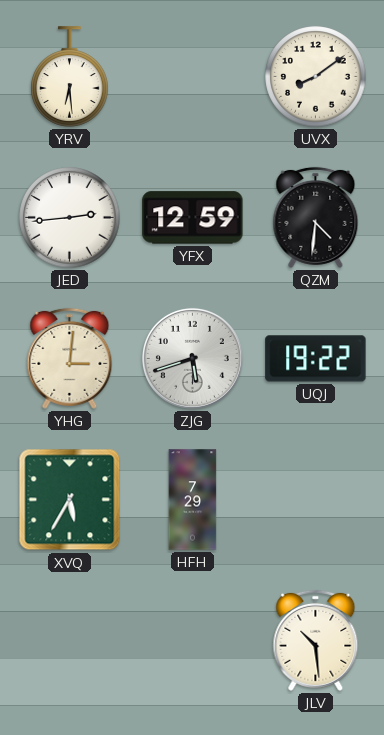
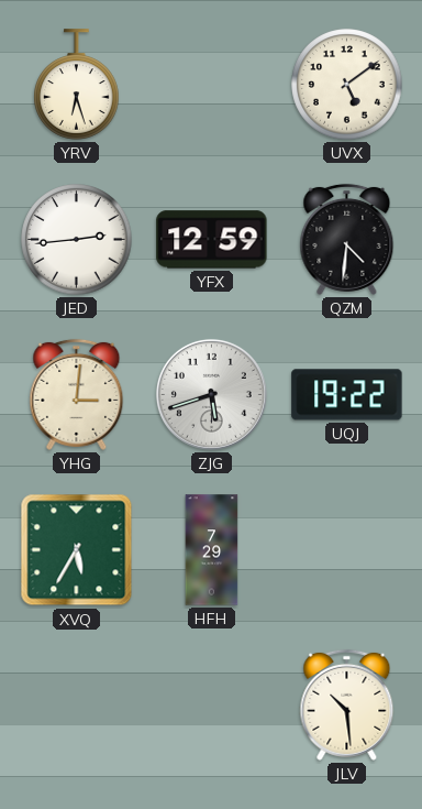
YRV: 6:29 -> 6:27 (77, 85)
UVX: 8:09 -> 5:09 (347, 85)
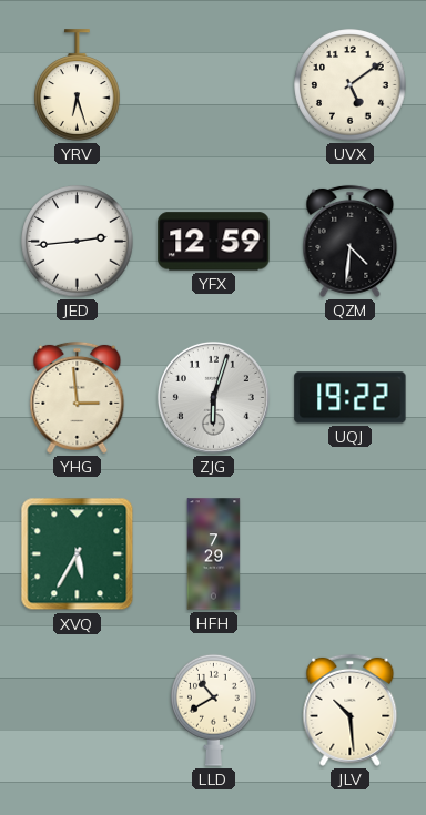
YHG: 3:01 -> 2:59 (78, 397)
ZJG: 5:42 -> 6:03 (213, 397)
LLD: none -> 10:40 (214, 710)
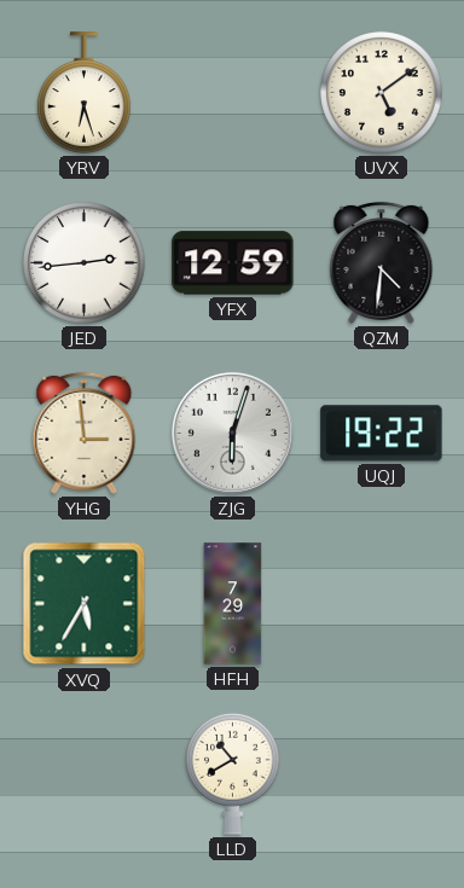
JLV: 10:29 -> none (351, 710)
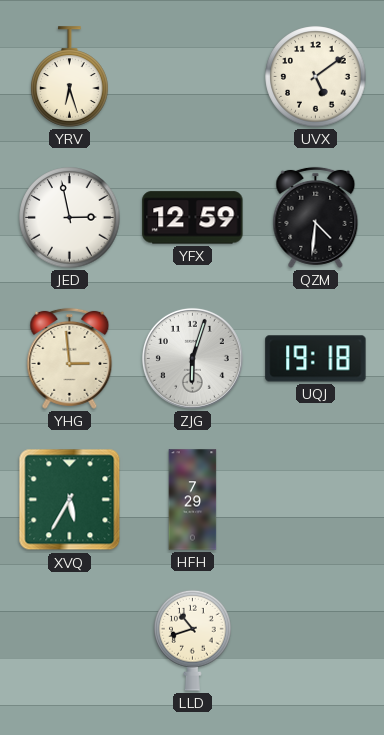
JED: 2:44 -> 2:58 (70, 218)
UQJ: 19:22 -> 19:18 (316, 359)
LLD: 10:40 -> 10:42 (193, 640)
